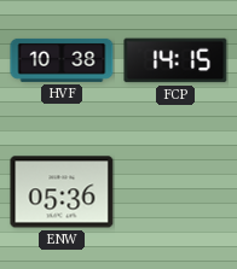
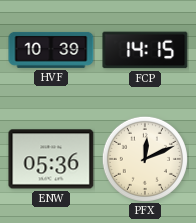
HVF: 10:38 -> 10:39 (51, 50)
PFX: none -> 12:11 (145, 159)
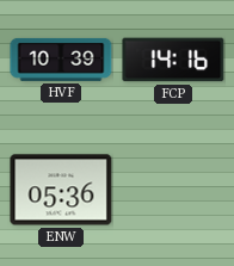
FCP: 14:15 -> 14:16 (173, 60)
PFX: 12:11 -> none (145, 159)
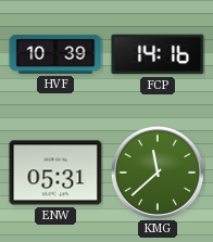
ENW: 05:36 -> 05:31 (55, 173)
KMG: none -> 11:38 (158, 173)
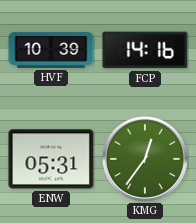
KMG: 11:38 -> 12:36 (145, 159)
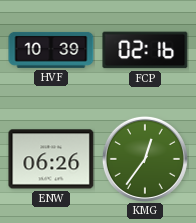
FCP: 14:16 -> 02:16 (145, 50)
ENW: 05:31 -> 06:26 (51, 159)
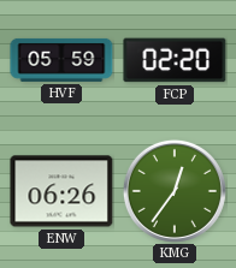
HVF: 10:39 -> 05:59 (61, 60)
FCP: 02:16 -> 02:20 (175, 60)
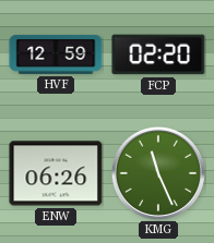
HVF: 05:59 -> 12:59 (56, 54)
KMG: 12:36 -> 11:26 (158, 173)
